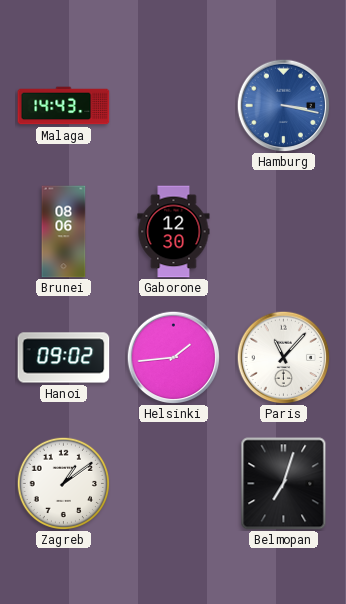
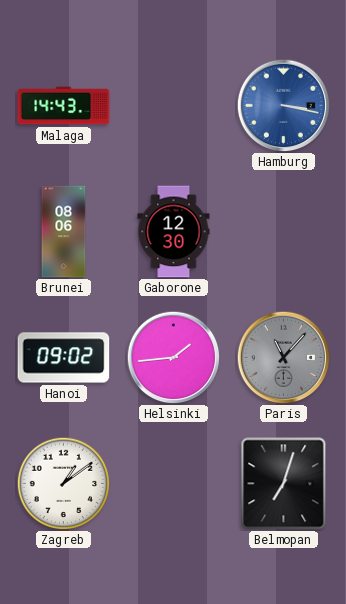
Paris dial: white -> grey (283, 357)
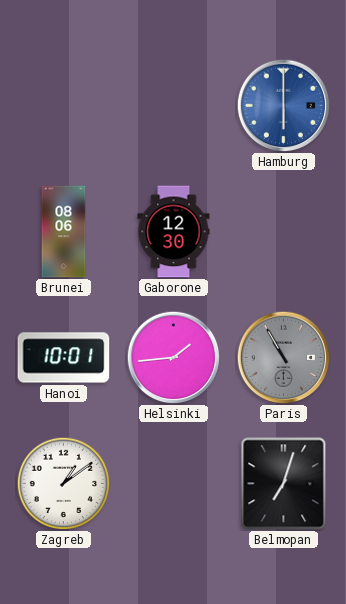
Malaga: 14:43 -> none (64, 106)
Hamburg: 3:17 -> 6:00 (283, 105)
Hanoi: 09:02 -> 10:01 (64, 358)
Paris: 11:07 -> 10:55 (283, 357)
